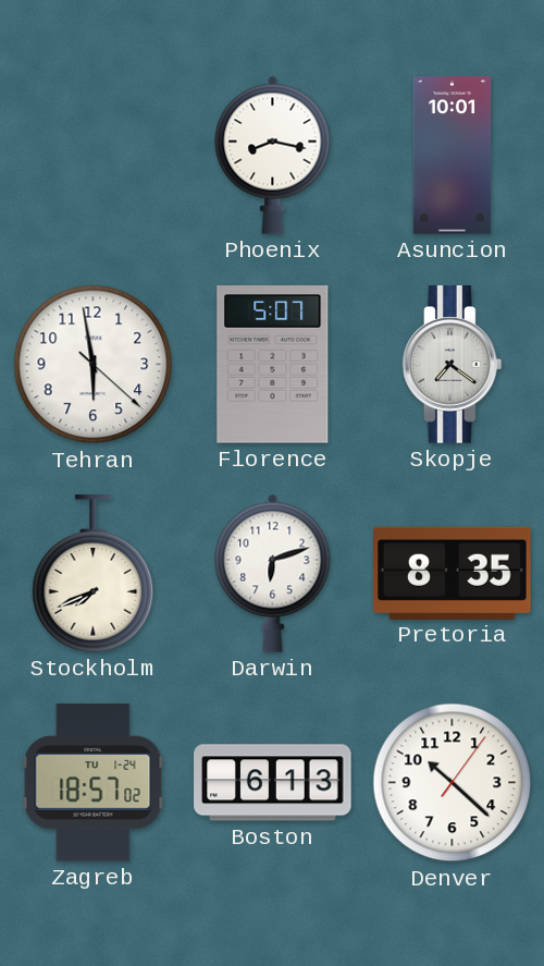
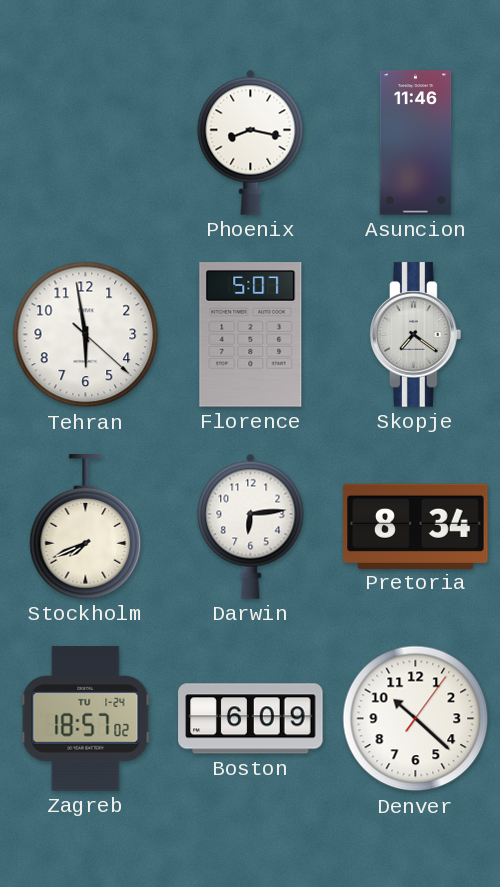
Asuncion: 10:01 -> 11:46 (416, 143)
Darwin: 6:12 -> 6:14 (251, 526)
Pretoria: 8:35 -> 8:34 (416, 526)
Boston: 6:13 -> 6:09 (251, 719)
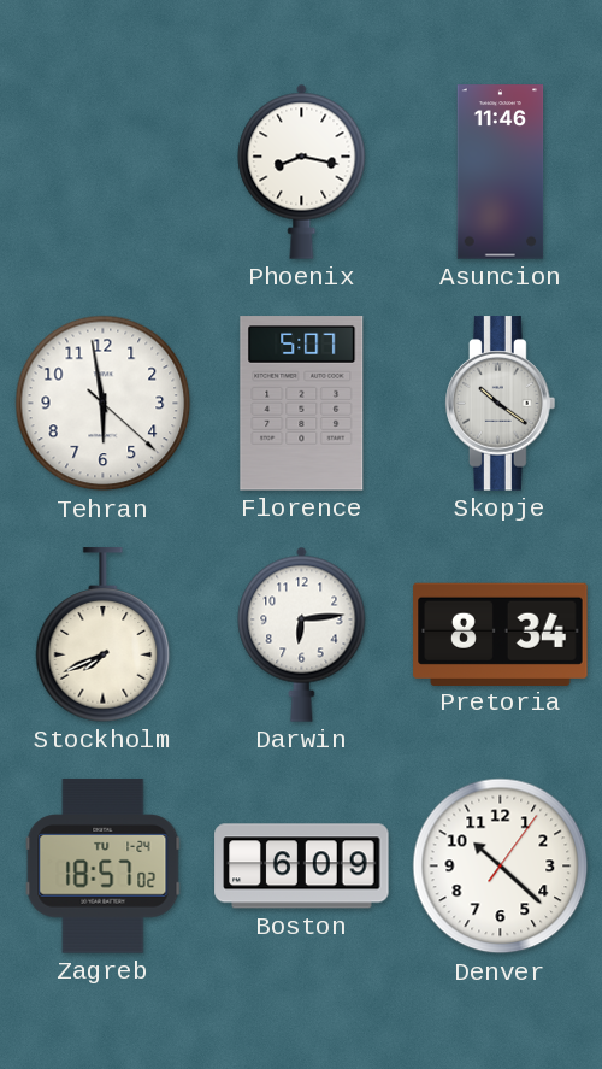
Skopje: 7:21 -> 10:21 (501, 404)
